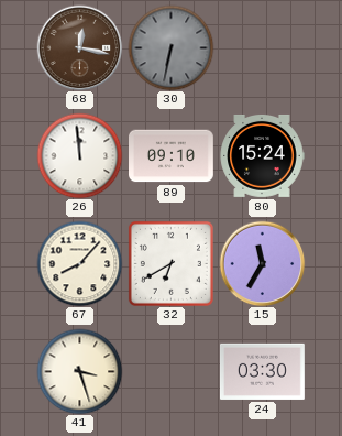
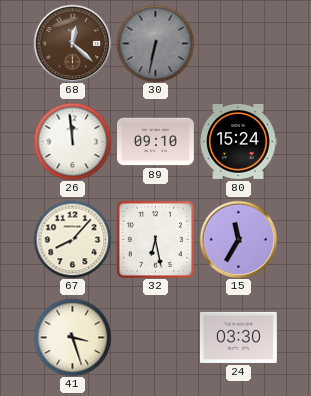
68: 12:17 -> 12:22 (72, 43)
32: 6:40 -> 6:28 (155, 239)
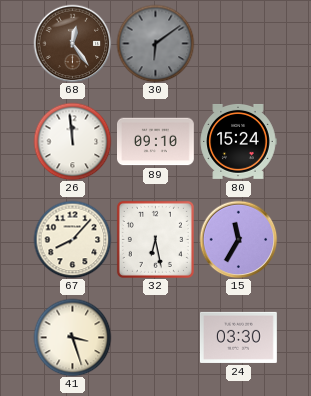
68: 12:22 -> 12:24 (72, 43)
30: 6:32 -> 6:09 (155, 43)
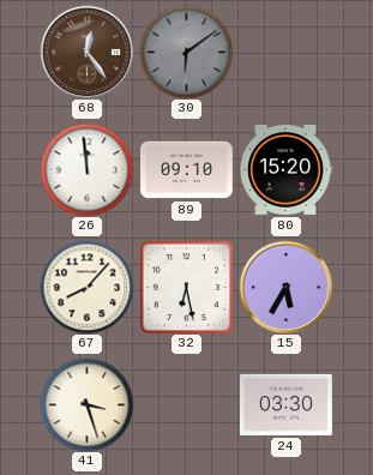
80: 15:24 -> 15:20 (285, 169)
15: 11:35 -> 5:35 (285, 287)
